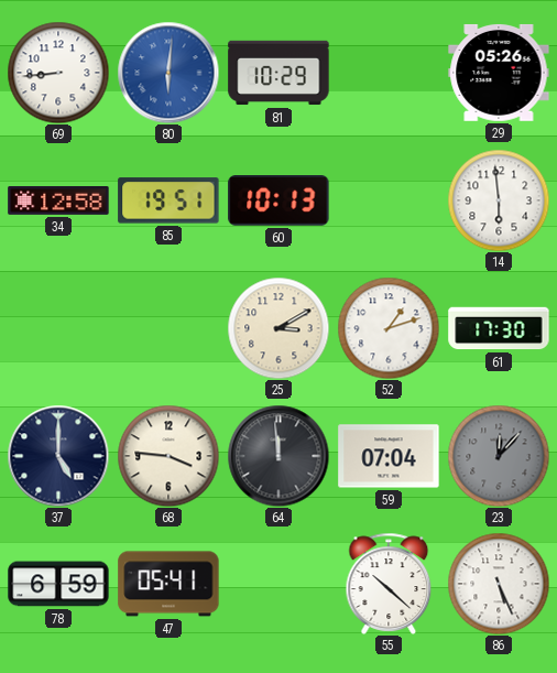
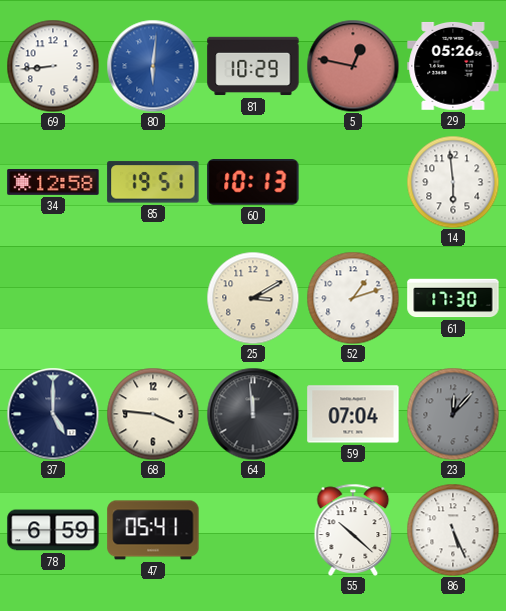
5: none -> 12:47 (353, 66)
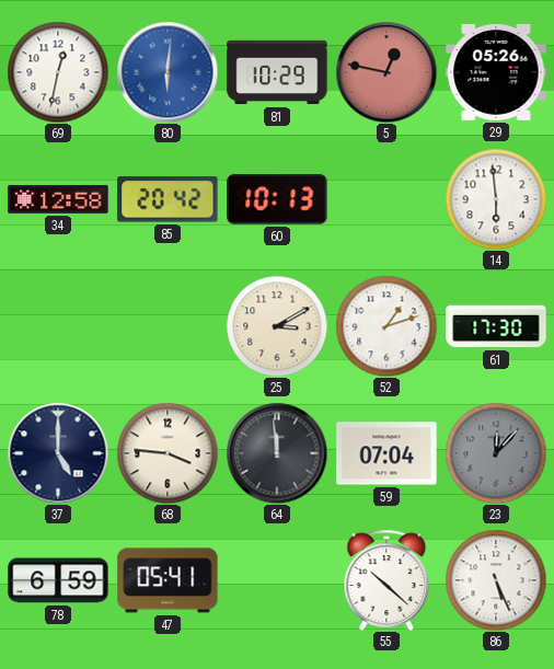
69: 8:44 -> 12:32 (58, 72)
85: 19:51 -> 20:42 (168, 199)
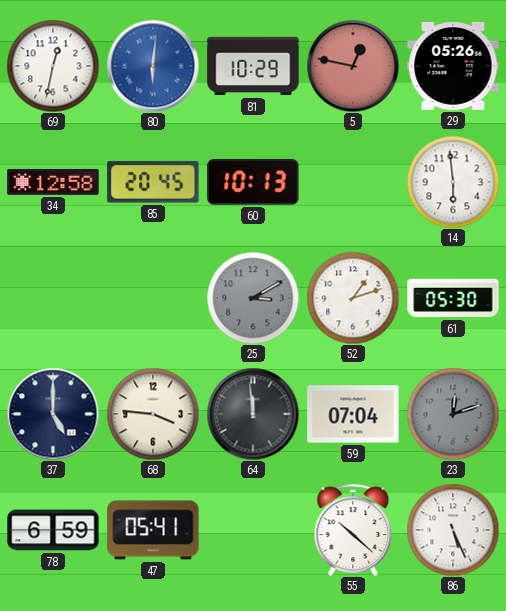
85: 20:42 -> 20:45 (153, 182)
25 dial: cream -> grey (253, 298)
61: 17:30 -> 05:30 (453, 298)
23: 12:07 -> 12:12 (453, 414)
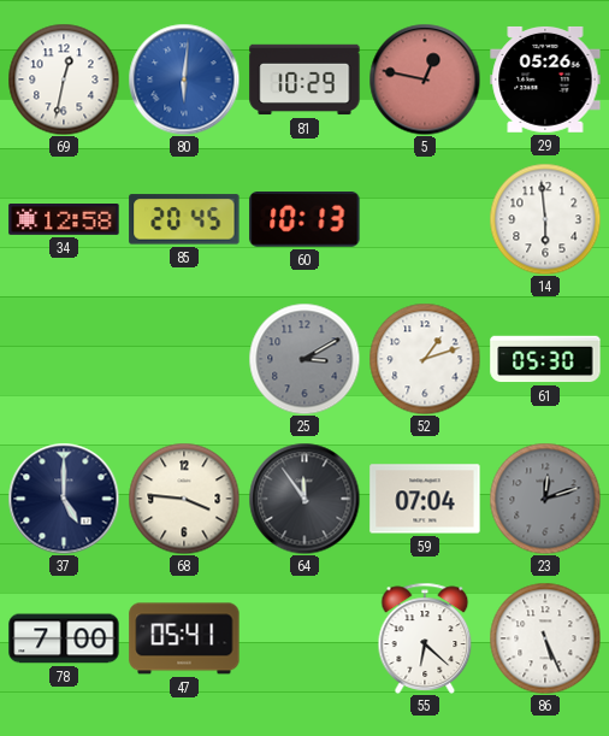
64: 11:59 -> 11:54 (304, 499)
78: 6:59 -> 7:00 (64, 638)
55: 10:22 -> 6:22 (425, 638)
